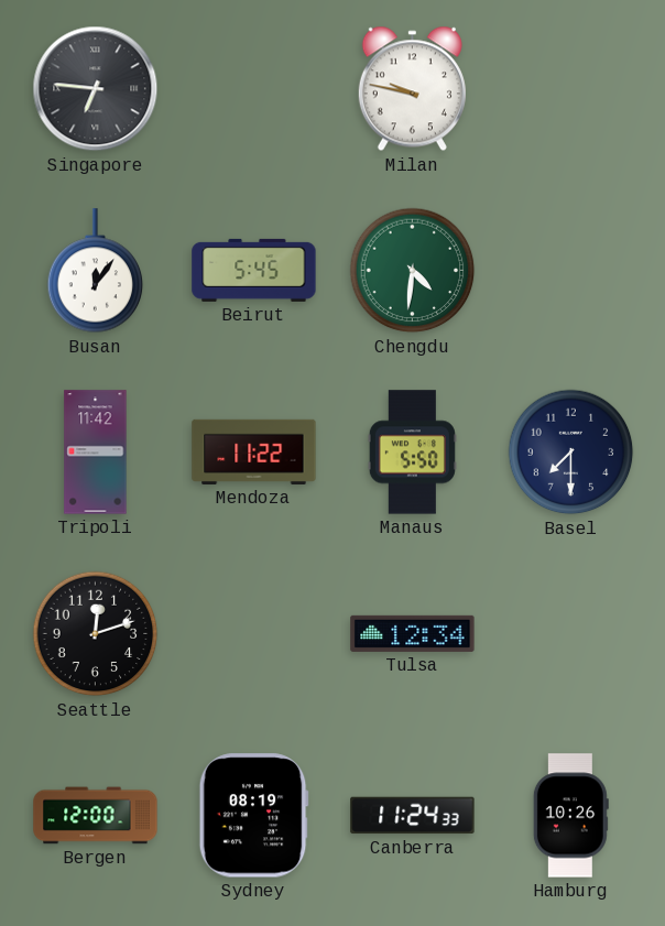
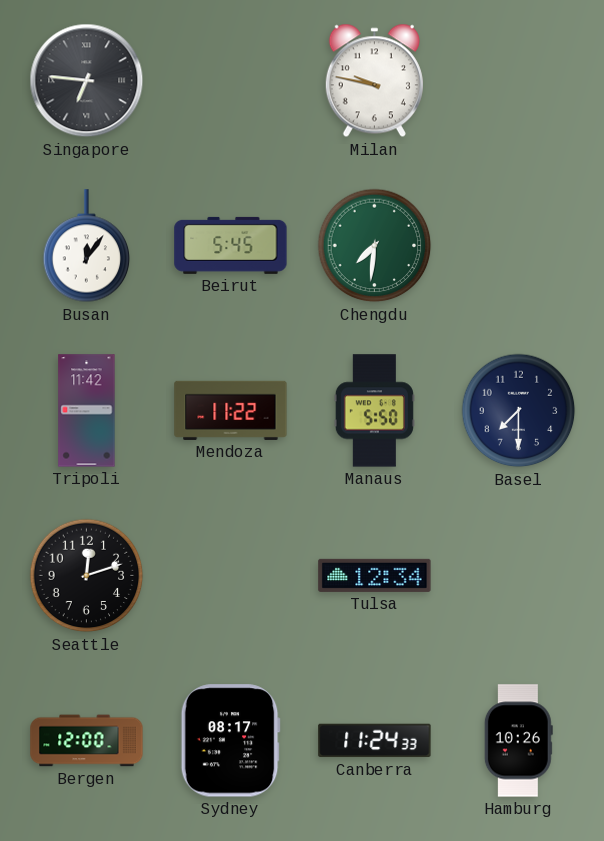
Chengdu: 4:31 -> 7:31 (375, 246)
Sydney: 08:19 -> 08:17 (230, 741)
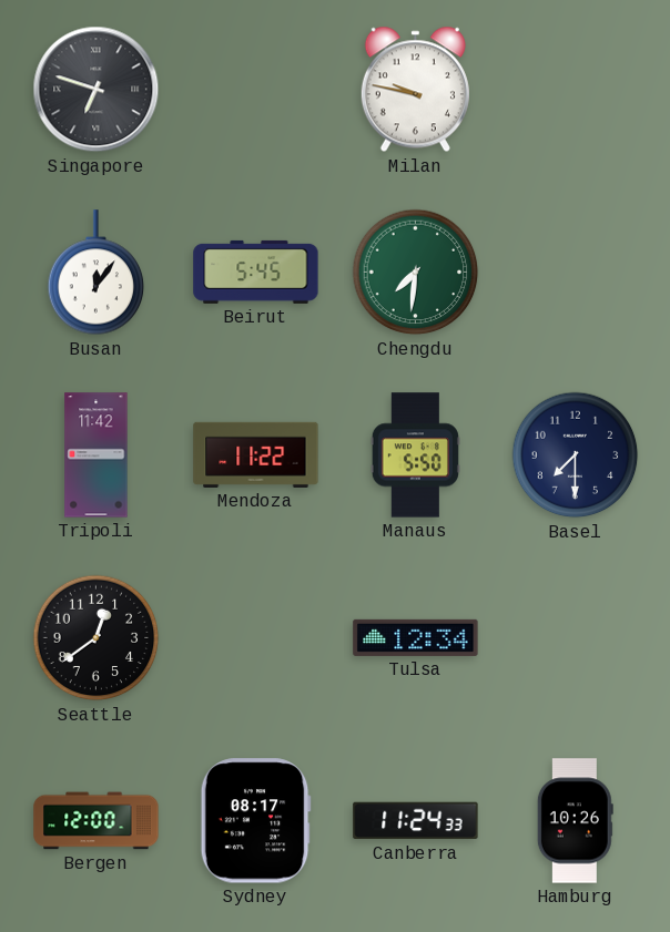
Singapore: 6:46 -> 6:48 (97, 90)
Seattle: 12:12 -> 12:39 (97, 638)
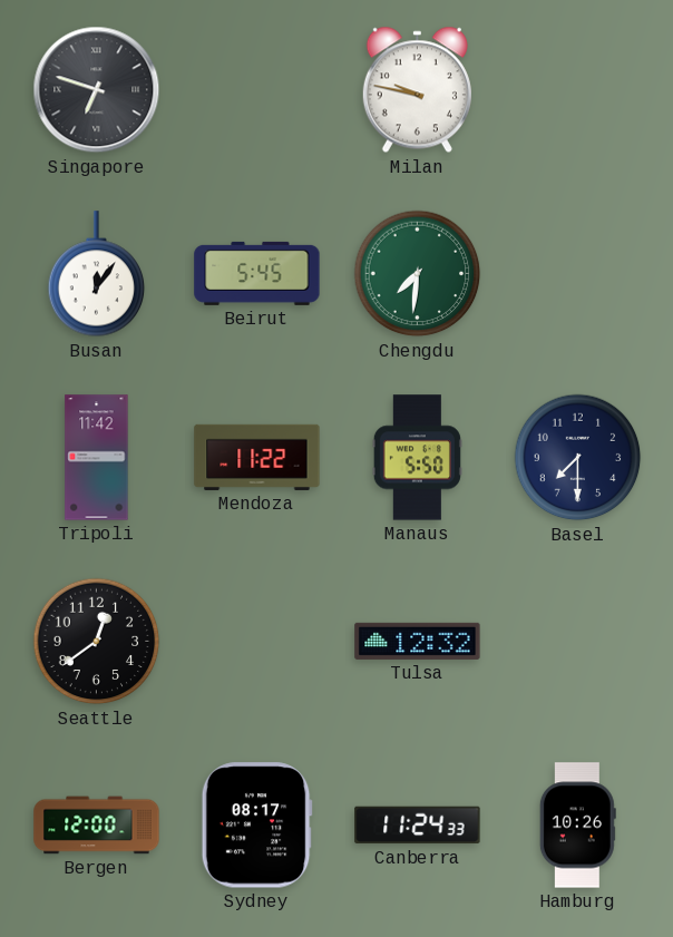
Tulsa: 12:34 -> 12:32 (418, 641)
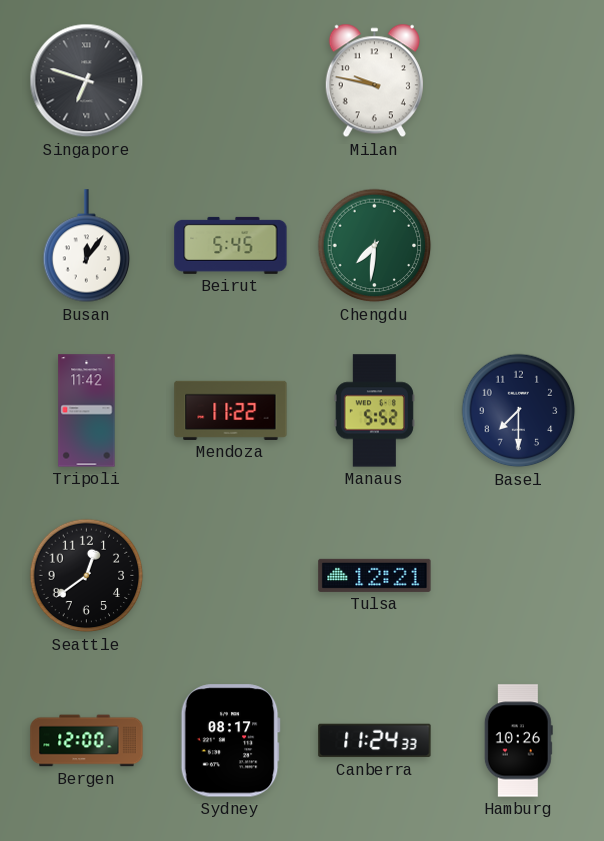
Manaus: 5:50 -> 5:52 (374, 411)
Tulsa: 12:32 -> 12:21 (375, 575)
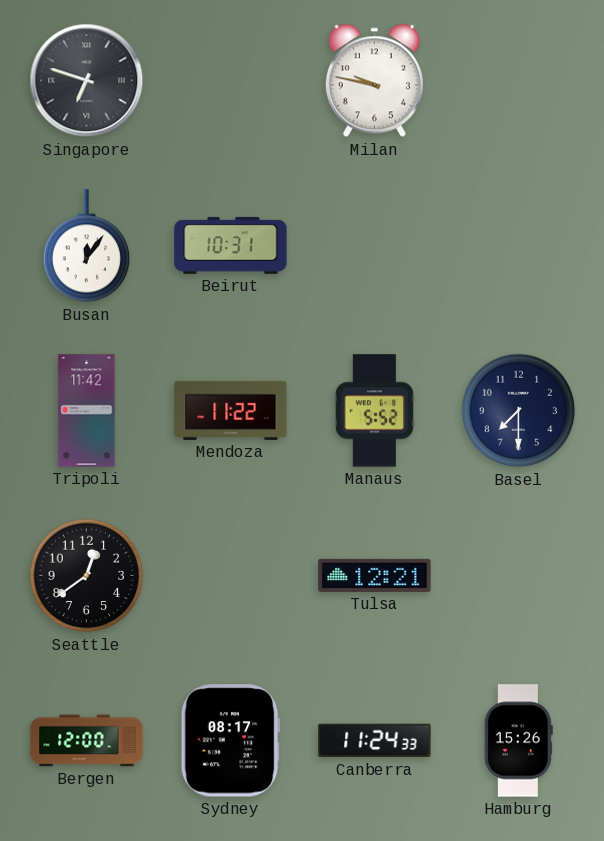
Beirut: 5:45 -> 10:31 (231, 245)
Chengdu: 7:31 -> none (375, 246)
Hamburg: 10:26 -> 15:26 (518, 741)
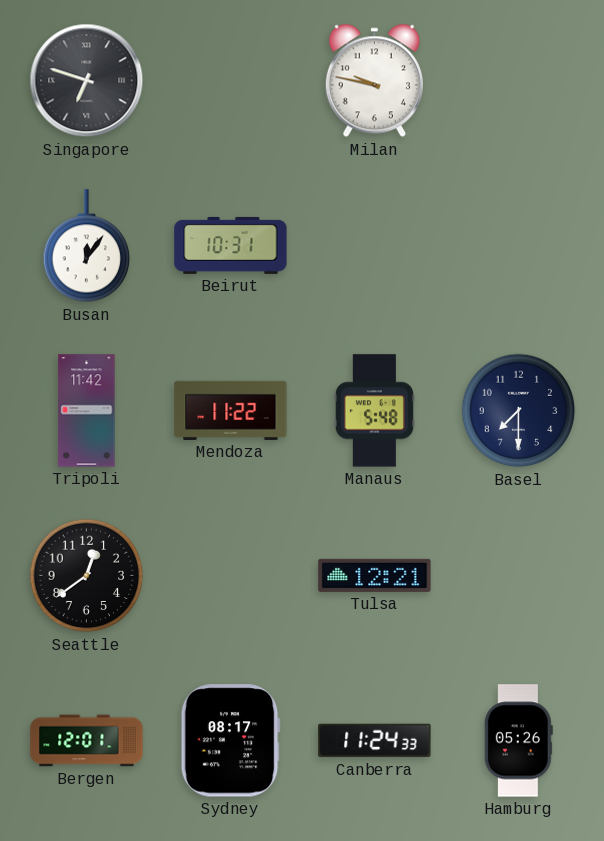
Manaus: 5:52 -> 5:48 (374, 411)
Bergen: 12:00 -> 12:01 (87, 741)
Hamburg: 15:26 -> 05:26 (518, 741)
